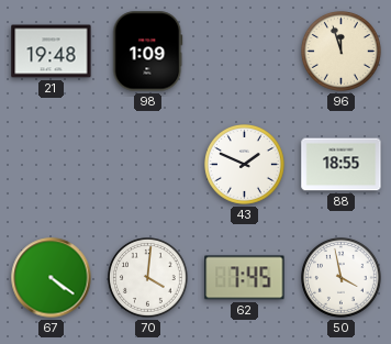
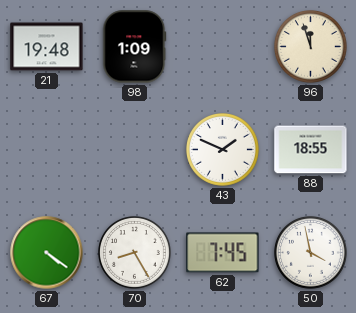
70: 4:01 -> 8:25 (135, 253)
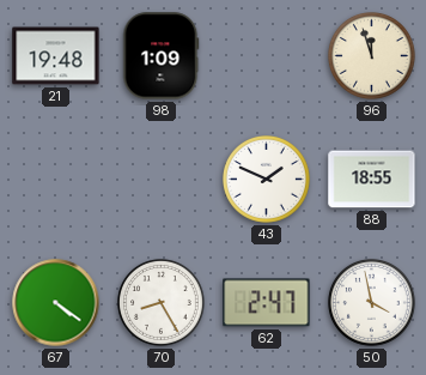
62: 7:45 -> 2:47 (267, 303)
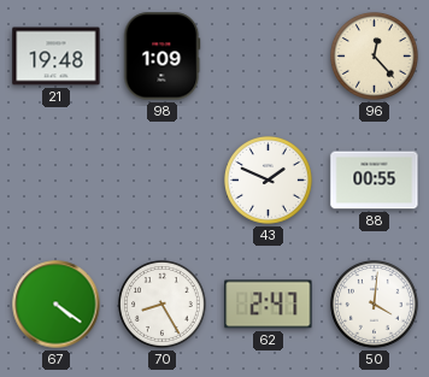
96: 11:57 -> 12:23 (375, 57)
88: 18:55 -> 00:55 (375, 181)
50: 3:58 -> 4:01 (375, 305)
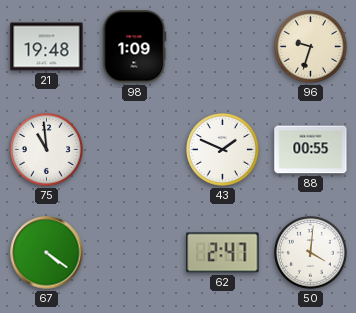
96: 12:23 -> 9:33 (311, 47)
75: none -> 10:59 (47, 150)
70: 8:25 -> none (163, 305)
